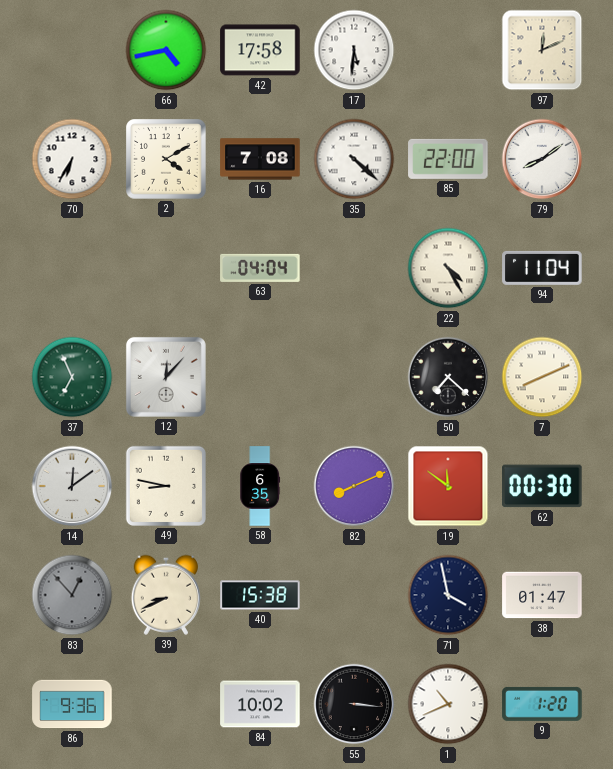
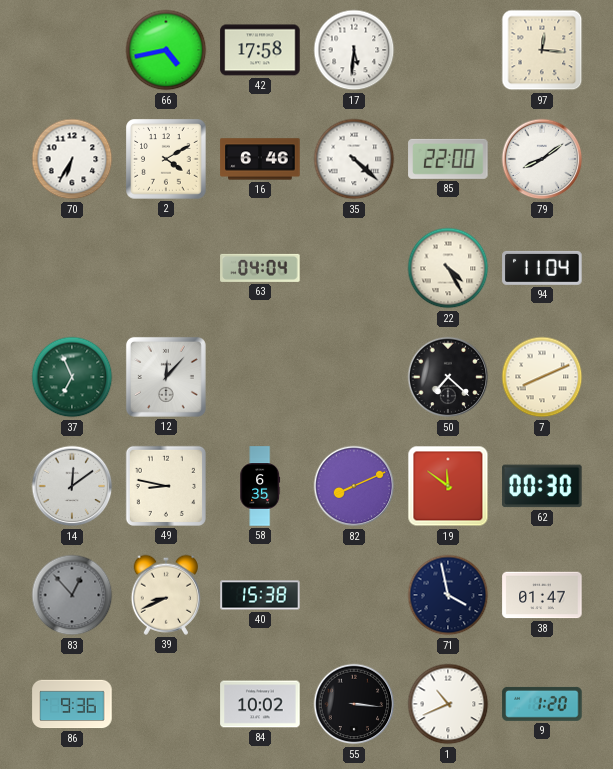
97: 12:11 -> 12:16 (542, 50)
16: 7:08 -> 6:46 (260, 159)
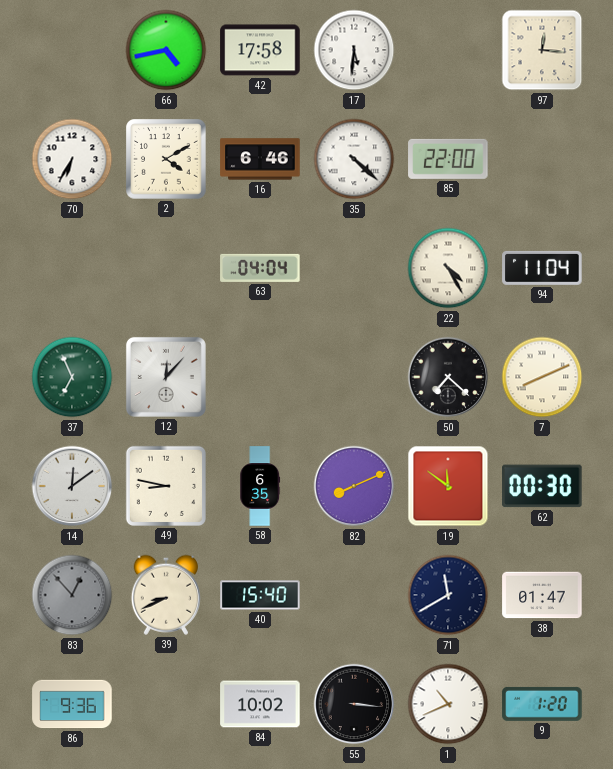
79: 8:09 -> none (542, 159)
40: 15:38 -> 15:40 (260, 595)
71: 3:58 -> 11:40 (448, 595)
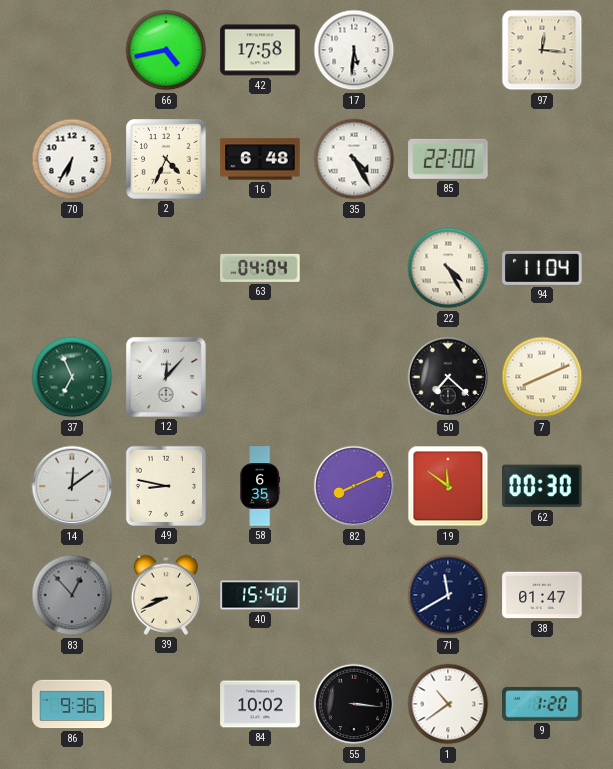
2: 4:10 -> 4:34 (166, 159)
16: 6:46 -> 6:48 (260, 159)
35: 4:22 -> 4:25 (354, 159)
1: 10:41 -> 10:39 (448, 704)
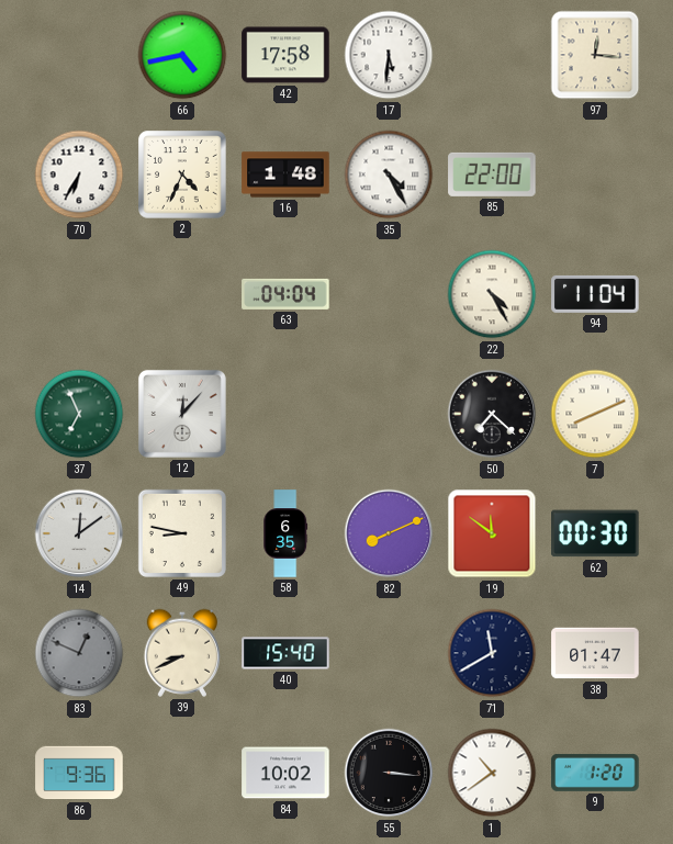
16: 6:48 -> 1:48 (285, 175)
83: 12:53 -> 12:49 (79, 653)
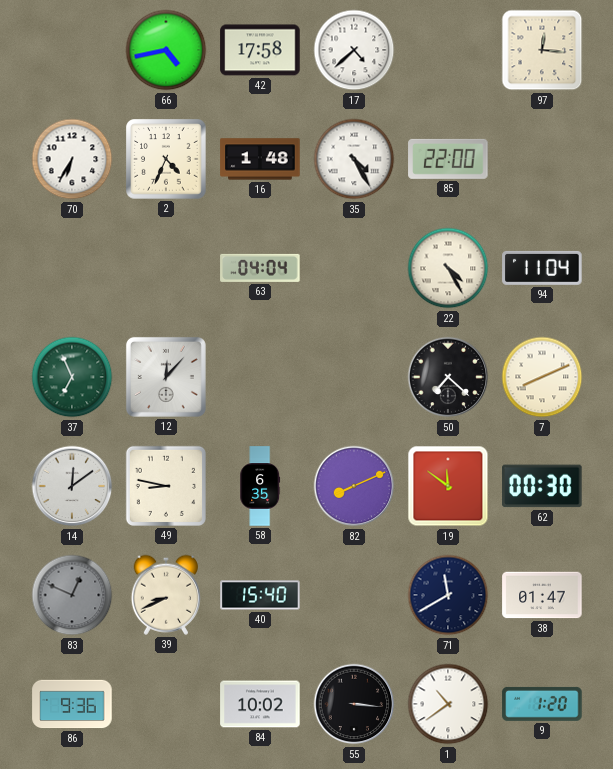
17: 5:31 -> 4:38 (354, 50)
